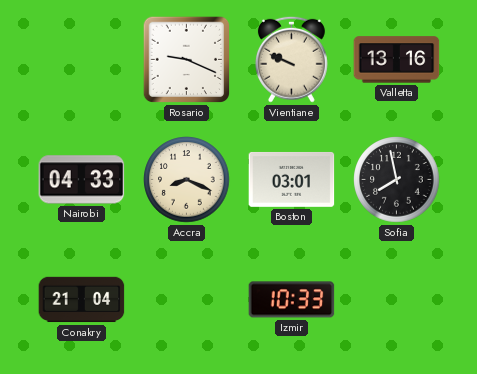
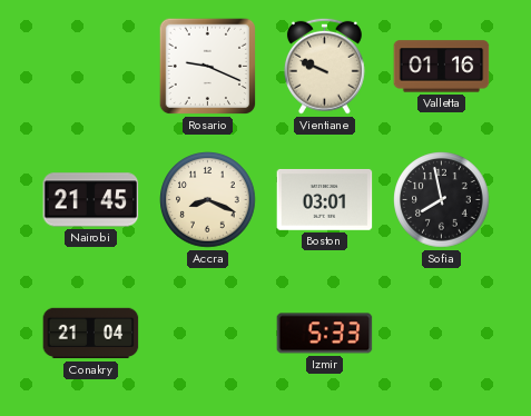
Valletta: 13:16 -> 01:16 (442, 67)
Nairobi: 04:33 -> 21:45 (91, 200)
Izmir: 10:33 -> 5:33 (325, 334)
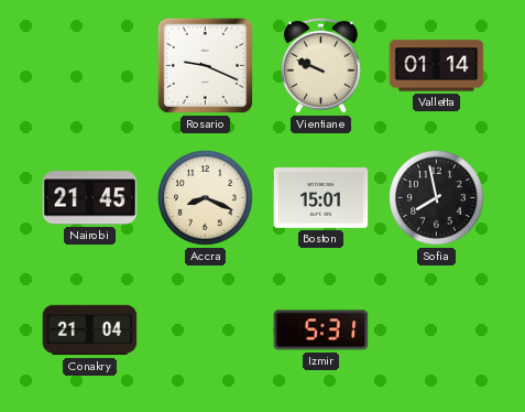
Valletta: 01:16 -> 01:14 (437, 66)
Boston: 03:01 -> 15:01 (321, 197)
Izmir: 5:33 -> 5:31 (321, 330)
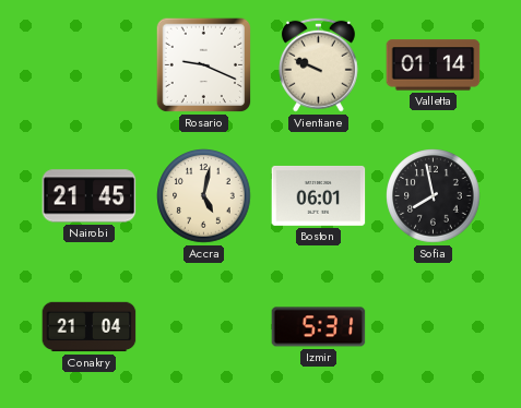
Accra: 8:19 -> 5:02 (204, 196)
Boston: 15:01 -> 06:01 (319, 195)
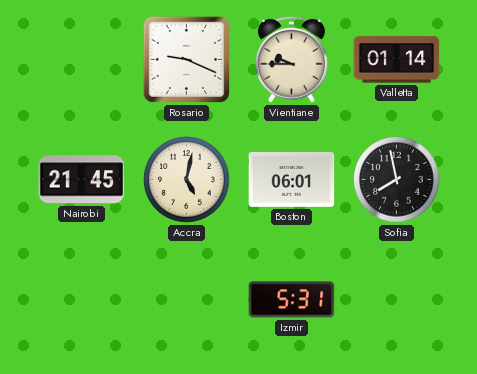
Vientiane: 9:49 -> 9:45 (291, 59)
Conakry: 21:04 -> none (90, 327)
